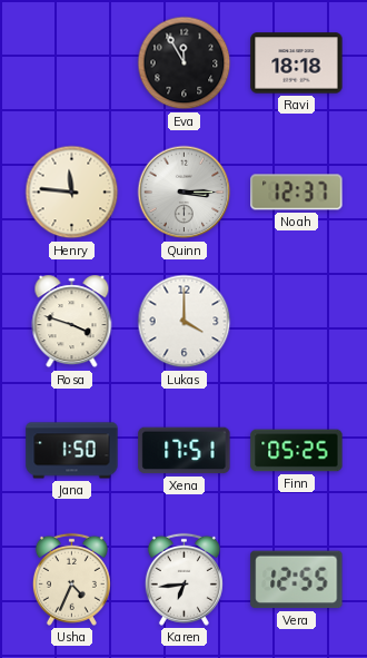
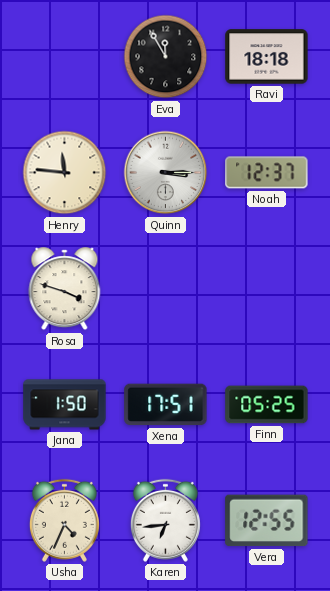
Lukas: 4:00 -> none (185, 322)
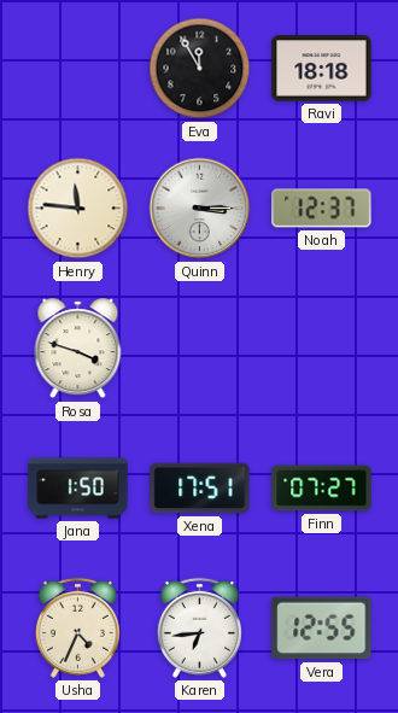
Finn: 05:25 -> 07:27 (322, 489)
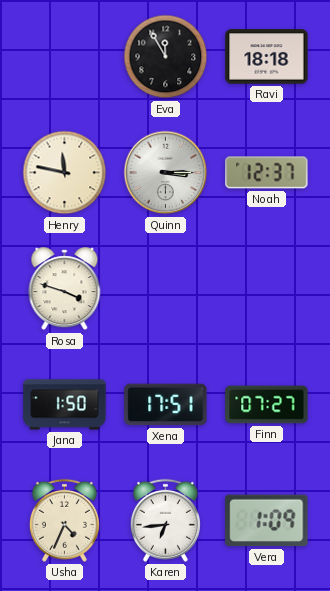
Henry: 11:46 -> 11:47 (65, 173)
Vera: 12:55 -> 1:09 (267, 521)
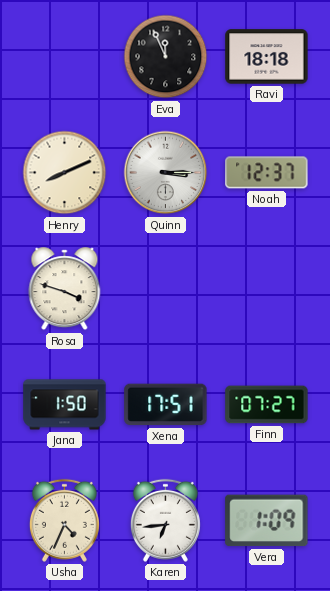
Eva: 11:55 -> 11:56 (166, 57)
Henry: 11:47 -> 8:11 (65, 173)
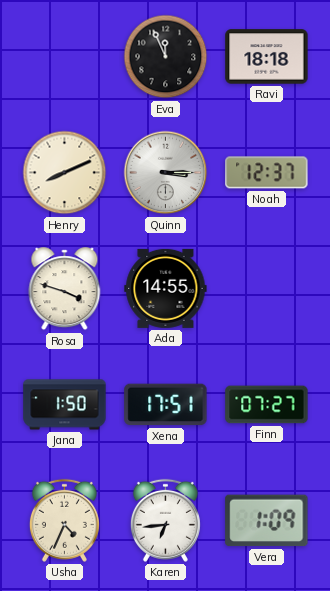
Ada: none -> 14:55 (166, 288)
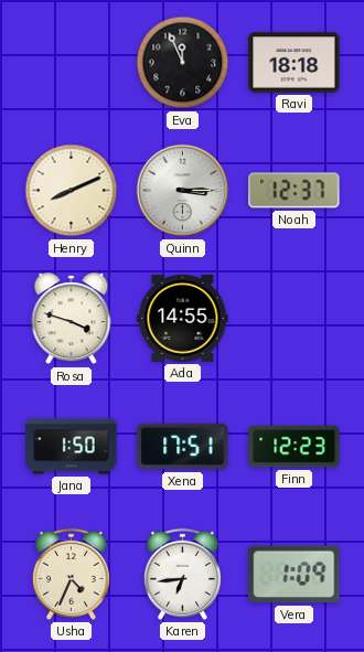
Finn: 07:27 -> 12:23 (295, 447)
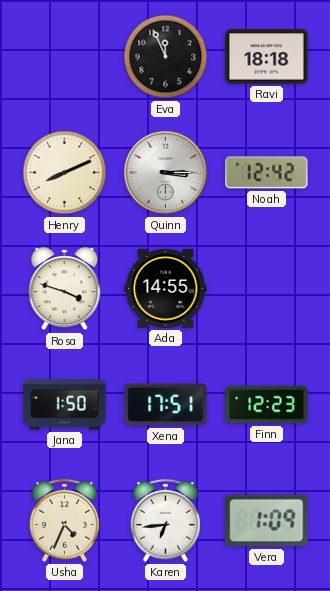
Noah: 12:37 -> 12:42 (267, 173)
